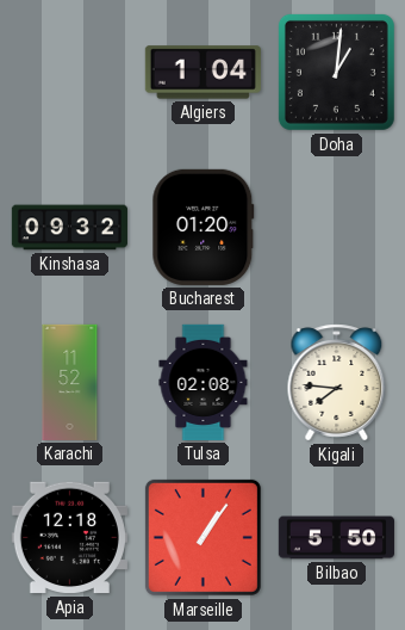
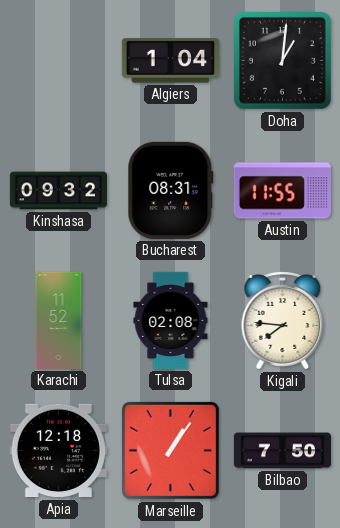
Bucharest: 01:20 -> 08:31 (171, 190)
Austin: none -> 11:55 (282, 191)
Bilbao: 5:50 -> 7:50 (282, 451)
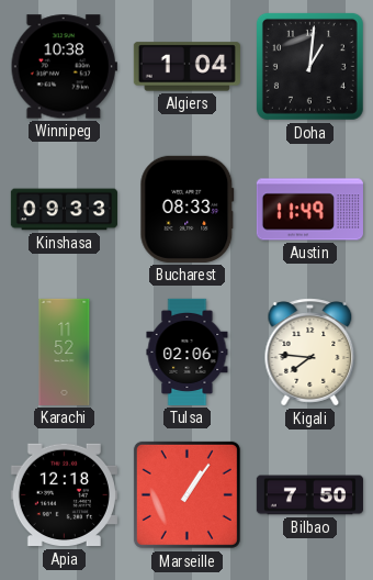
Winnipeg: none -> 10:38 (64, 67)
Kinshasa: 09:32 -> 09:33 (64, 210)
Bucharest: 08:31 -> 08:33 (188, 209)
Austin: 11:55 -> 11:49 (309, 210)
Tulsa: 02:08 -> 02:06 (188, 352)
